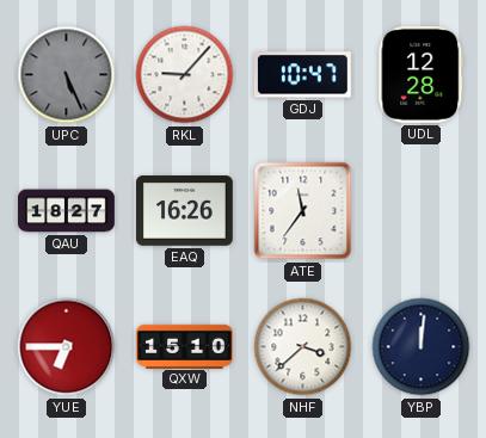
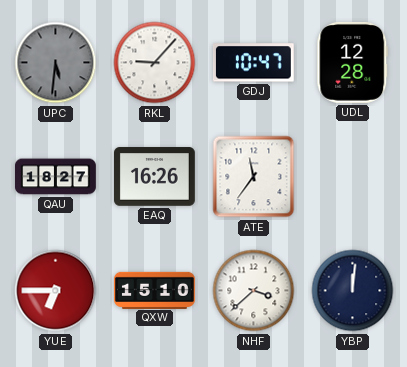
UPC: 5:26 -> 5:31 (56, 63)
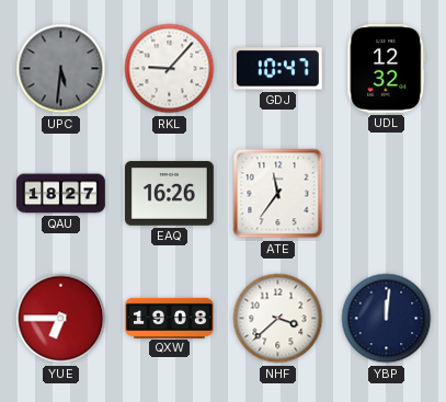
UDL: 12:28 -> 12:32 (387, 68)
QXW: 15:10 -> 19:08 (170, 318)
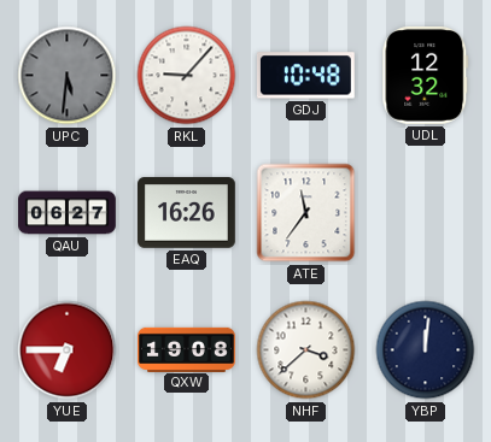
GDJ: 10:47 -> 10:48 (305, 76)
QAU: 18:27 -> 06:27 (68, 213)
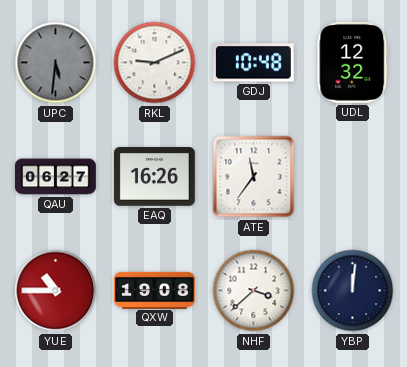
RKL: 9:07 -> 9:11 (155, 63)
YUE: 6:45 -> 10:45 (56, 291)
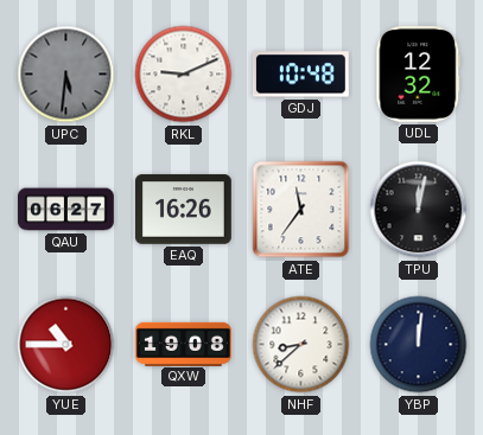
TPU: none -> 12:02 (419, 210)
NHF: 3:38 -> 8:38 (301, 345)
